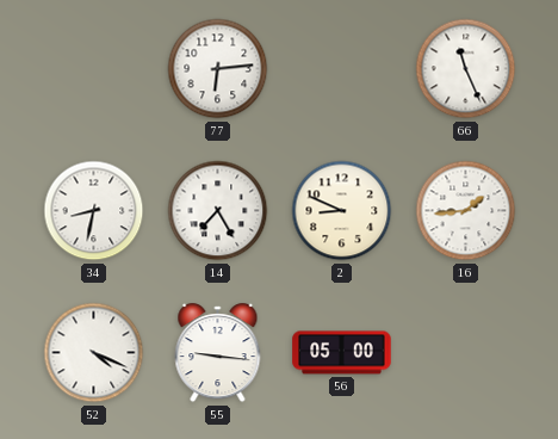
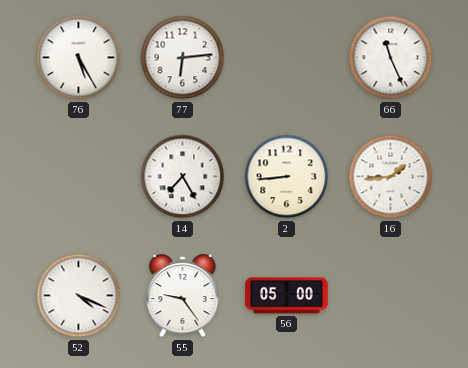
76: none -> 5:25 (79, 58)
34: 8:32 -> none (94, 211)
2: 8:49 -> 8:44 (287, 177)
55: 9:16 -> 9:24 (183, 296)
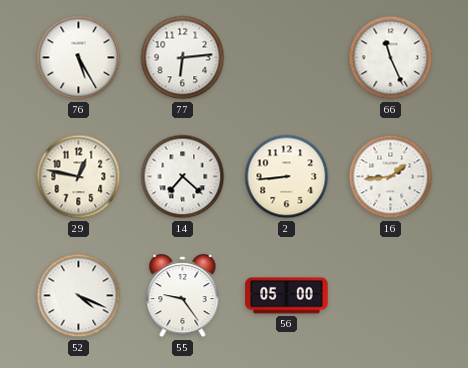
29: none -> 12:47 (79, 177)
14: 7:25 -> 7:22 (183, 177)
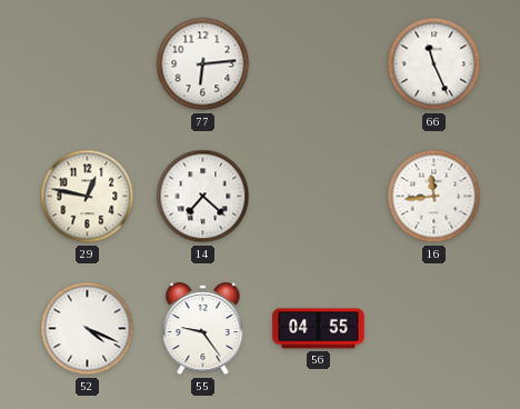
76: 5:25 -> none (79, 58)
2: 8:44 -> none (287, 177)
16: 1:44 -> 11:44 (434, 197)
56: 05:00 -> 04:55 (319, 329)
